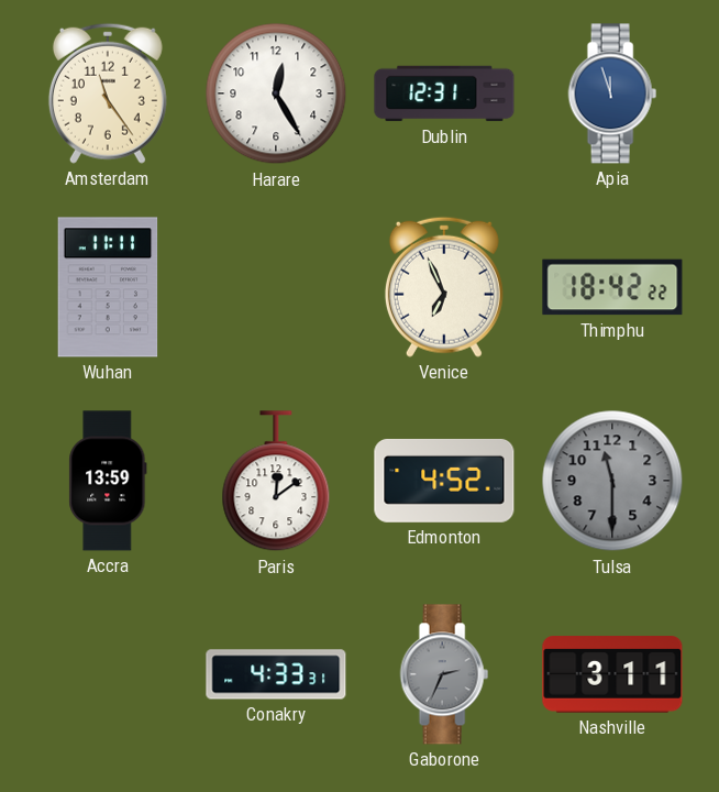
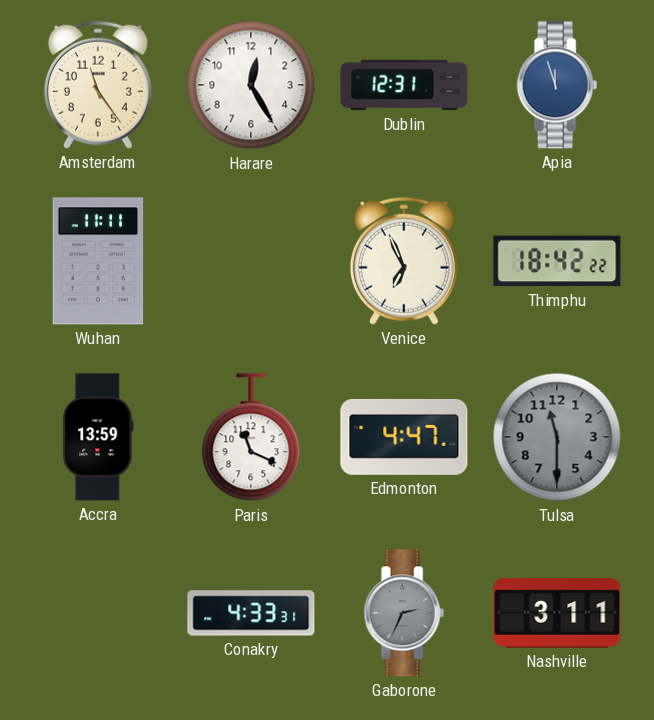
Paris: 12:09 -> 11:19 (251, 438)
Edmonton: 4:52 -> 4:47 (404, 437)
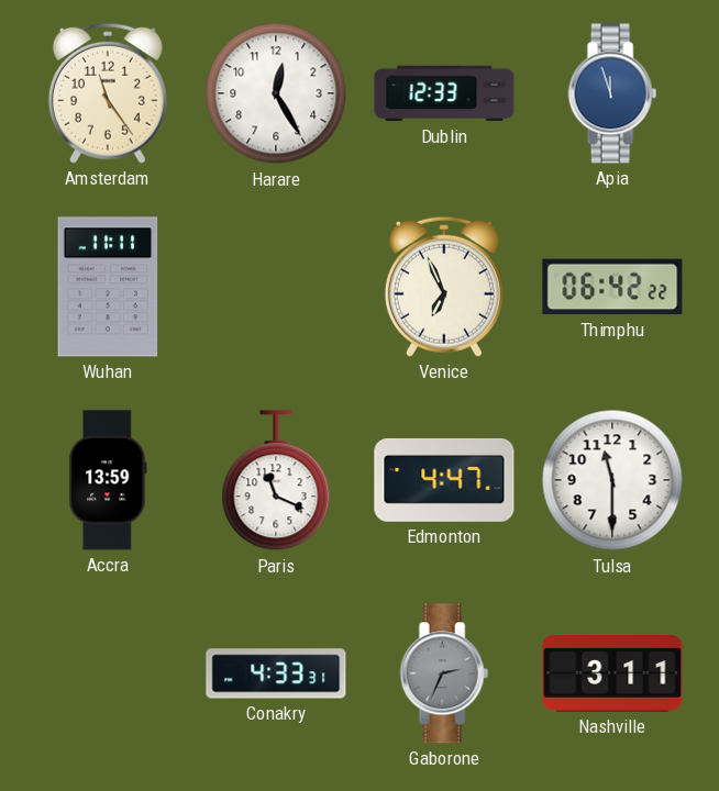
Dublin: 12:31 -> 12:33 (444, 93)
Thimphu: 18:42 -> 06:42 (612, 287)
Tulsa dial: grey -> white (612, 480)
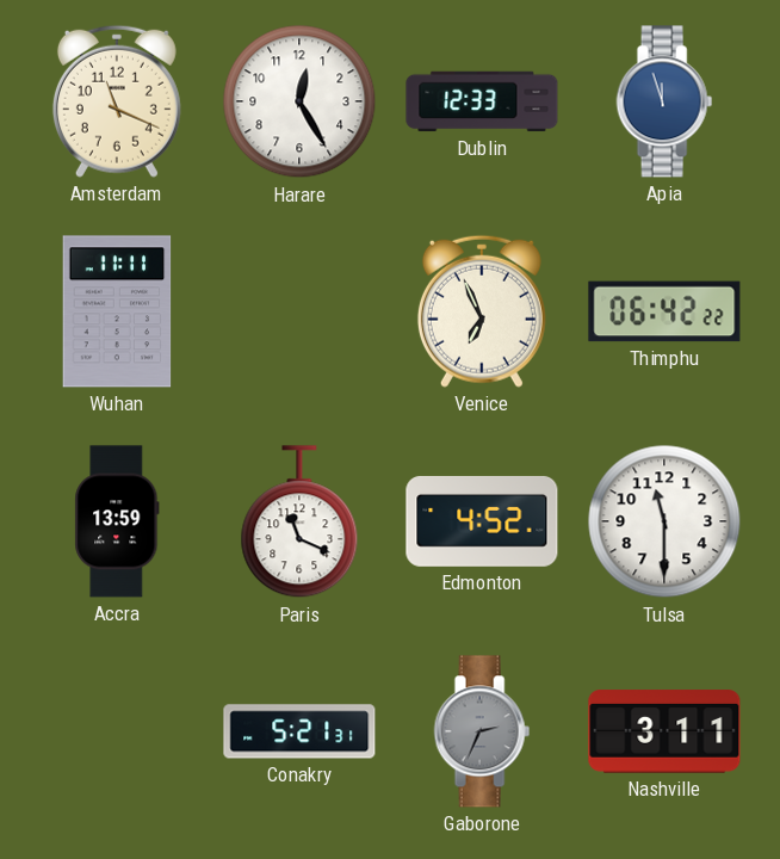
Amsterdam: 11:24 -> 11:19 (117, 101)
Edmonton: 4:47 -> 4:52 (482, 521)
Conakry: 4:33 -> 5:21 (299, 731)
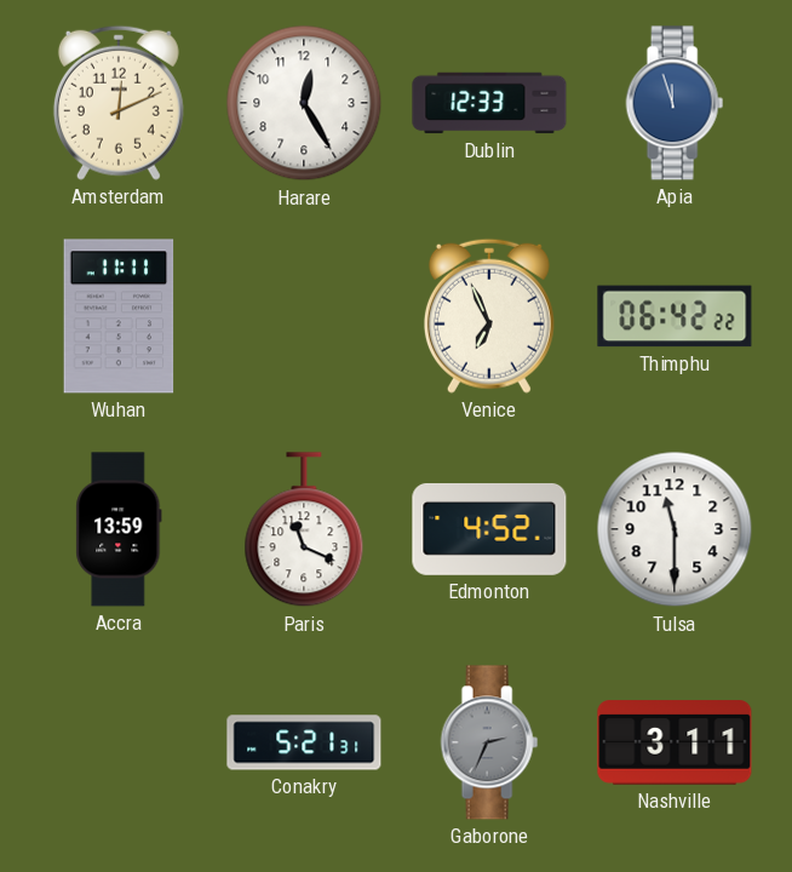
Amsterdam: 11:19 -> 12:11 (119, 103)
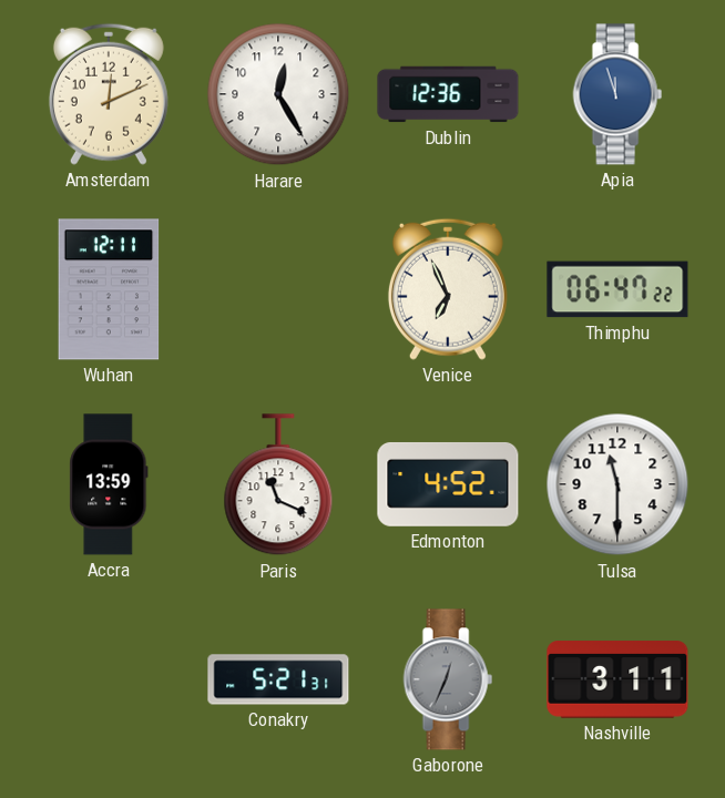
Dublin: 12:33 -> 12:36 (448, 94)
Wuhan: 11:11 -> 12:11 (109, 289)
Thimphu: 06:42 -> 06:47 (617, 289)
Gaborone: 2:34 -> 12:34 (448, 679)
